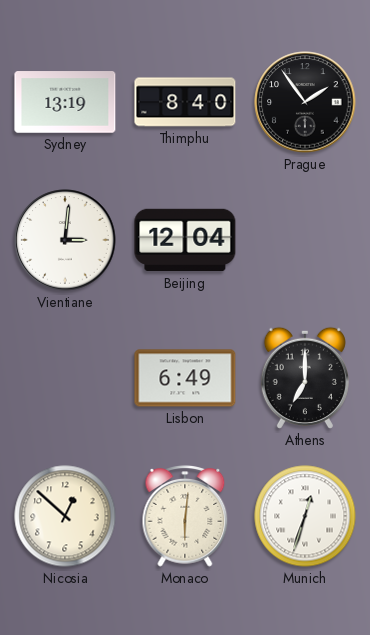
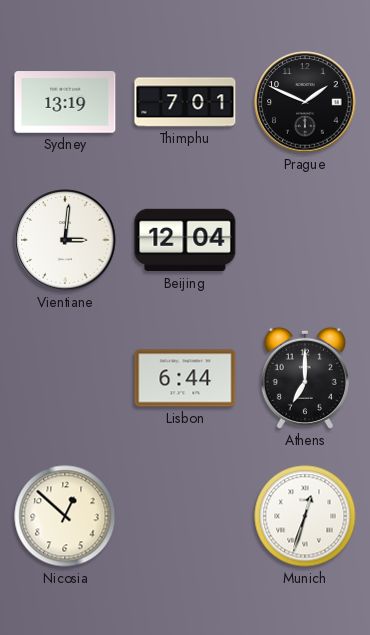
Thimphu: 8:40 -> 7:01 (185, 102)
Prague: 1:54 -> 1:49 (305, 102)
Lisbon: 6:49 -> 6:44 (185, 378)
Monaco: 6:01 -> none (185, 516)
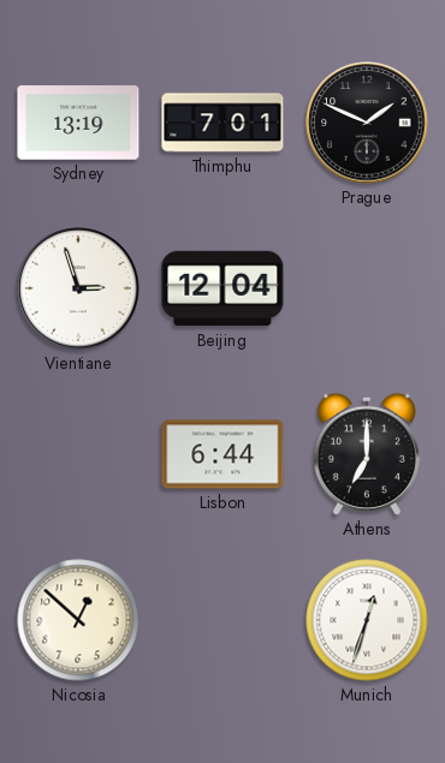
Vientiane: 3:01 -> 2:57 (78, 288)
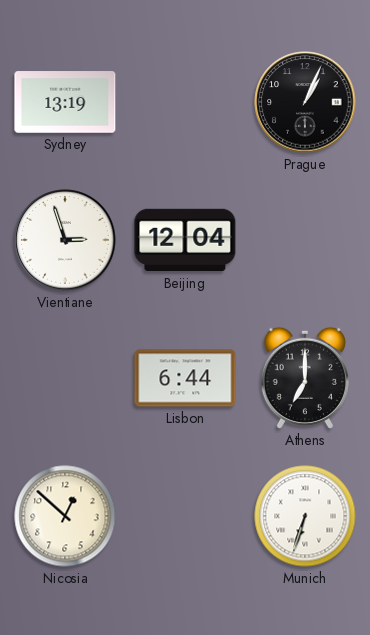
Thimphu: 7:01 -> none (222, 123)
Prague: 1:49 -> 1:04 (305, 102)
Munich: 12:33 -> 6:33 (305, 516)
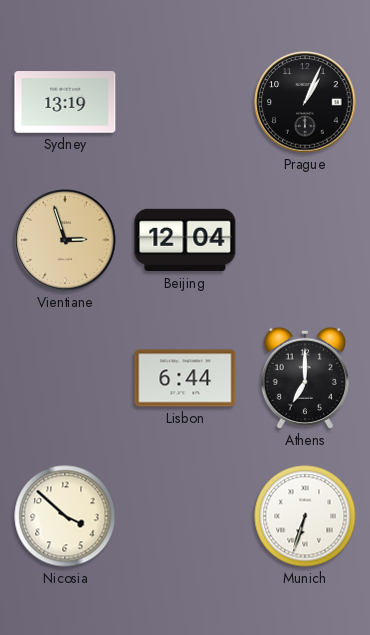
Vientiane dial: white -> champagne (65, 240)
Nicosia: 12:52 -> 3:52 (65, 516)
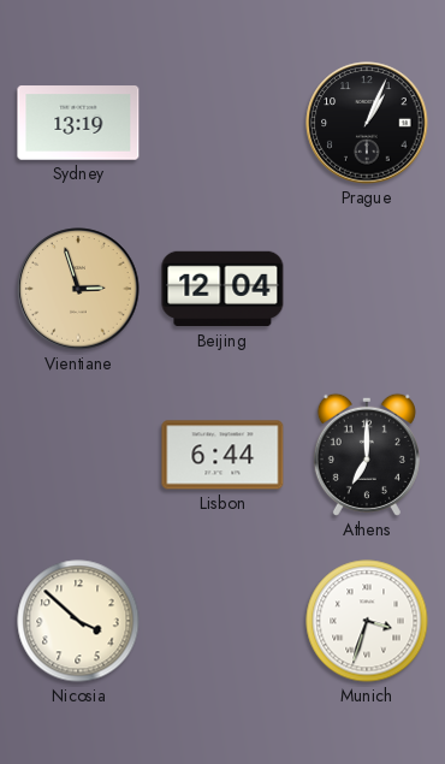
Munich: 6:33 -> 3:33 (367, 621)
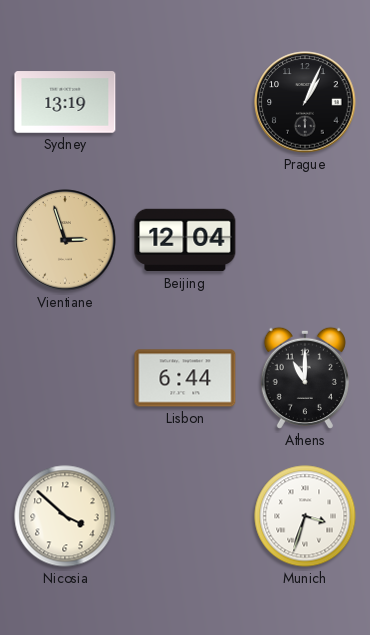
Athens: 7:00 -> 11:00 (305, 378)
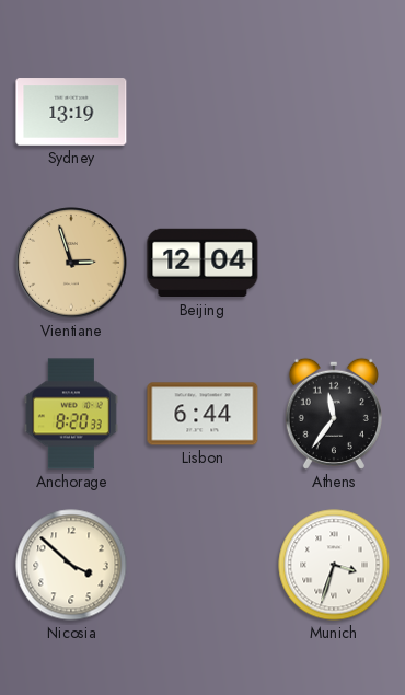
Prague: 1:04 -> none (305, 102)
Anchorage: none -> 8:20 (71, 414)
Athens: 11:00 -> 11:36 (334, 414)
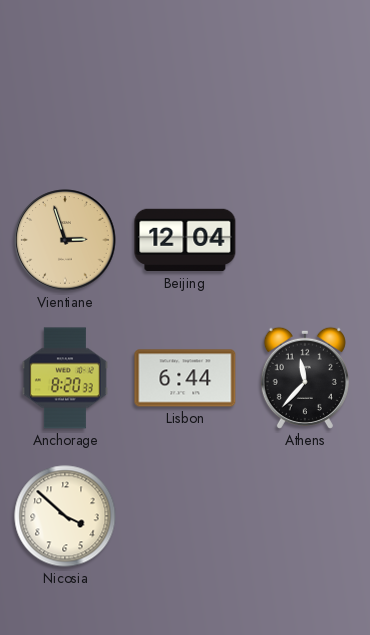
Sydney: 13:19 -> none (71, 112)
Athens: 11:36 -> 11:37 (305, 378)
Munich: 3:33 -> none (334, 565)
